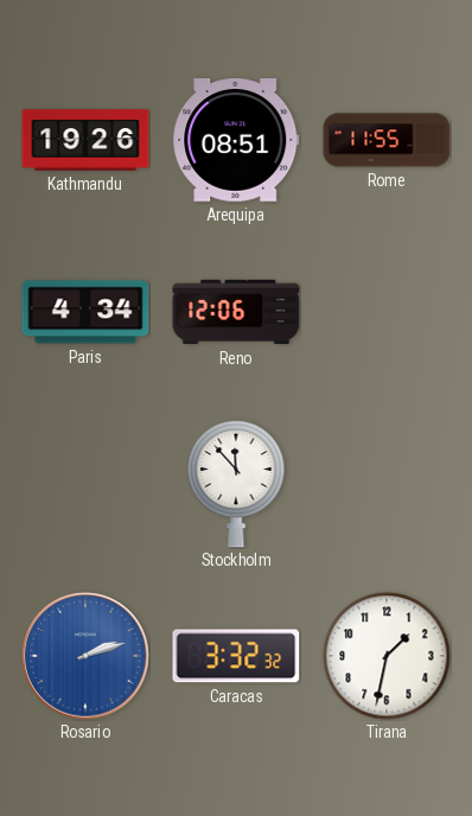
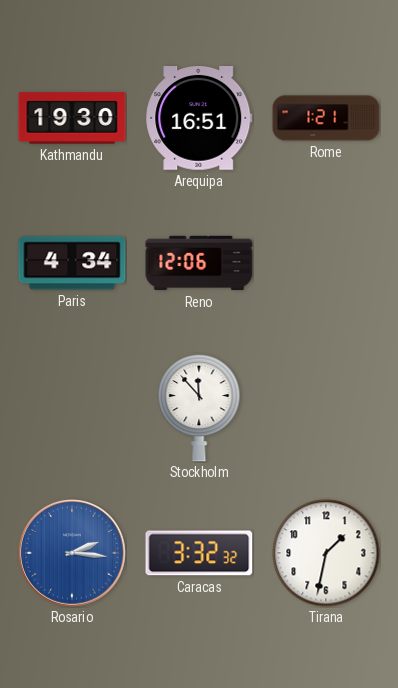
Kathmandu: 19:26 -> 19:30 (72, 118)
Arequipa: 08:51 -> 16:51 (199, 119)
Rome: 11:55 -> 1:21 (326, 118)
Rosario: 2:12 -> 2:16 (73, 554)
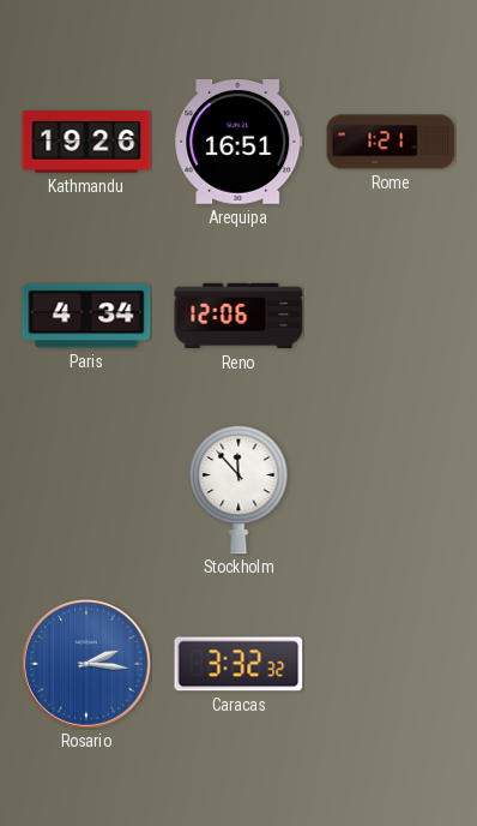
Kathmandu: 19:30 -> 19:26 (86, 142)
Tirana: 1:32 -> none (326, 553)
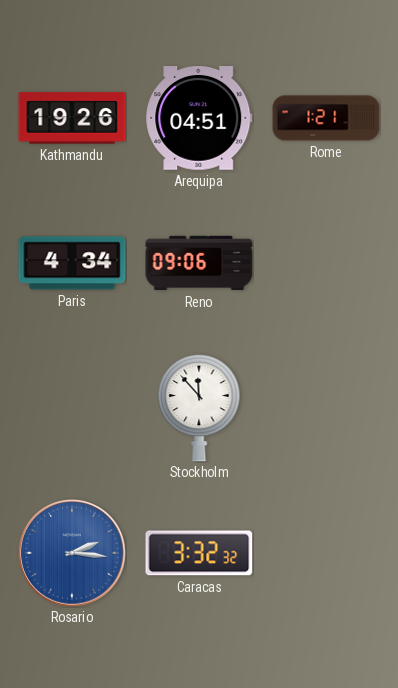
Arequipa: 16:51 -> 04:51 (199, 119)
Reno: 12:06 -> 09:06 (199, 263)
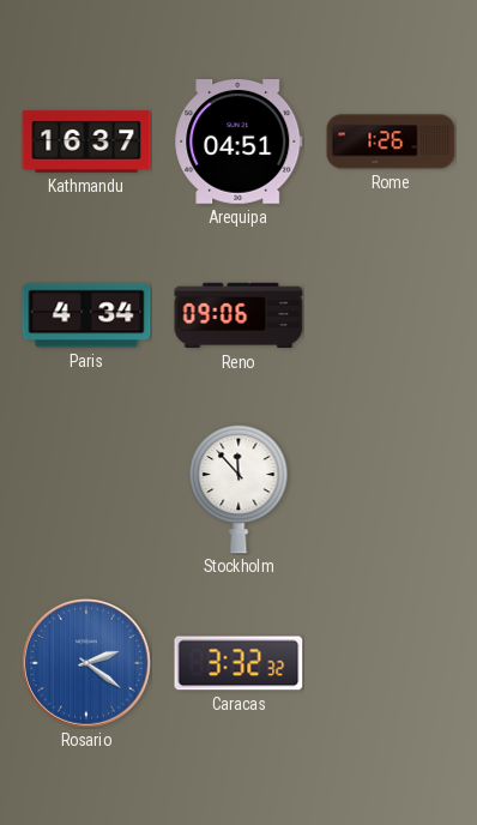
Kathmandu: 19:26 -> 16:37 (86, 141)
Rome: 1:21 -> 1:26 (391, 141)
Rosario: 2:16 -> 2:21 (87, 664)
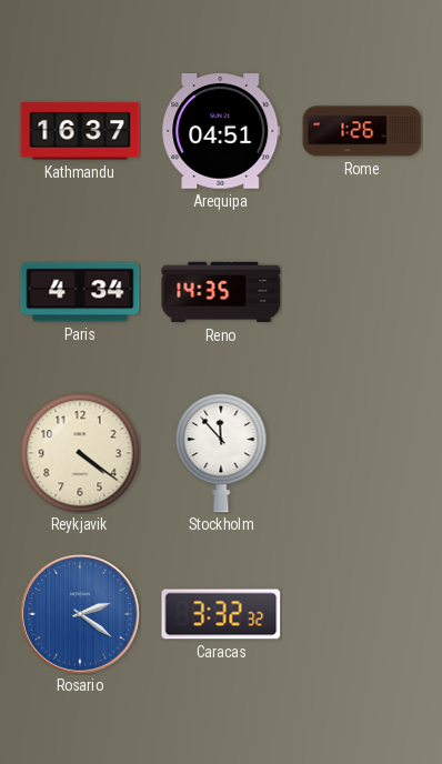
Reno: 09:06 -> 14:35 (221, 292)
Reykjavik: none -> 4:21 (80, 453)
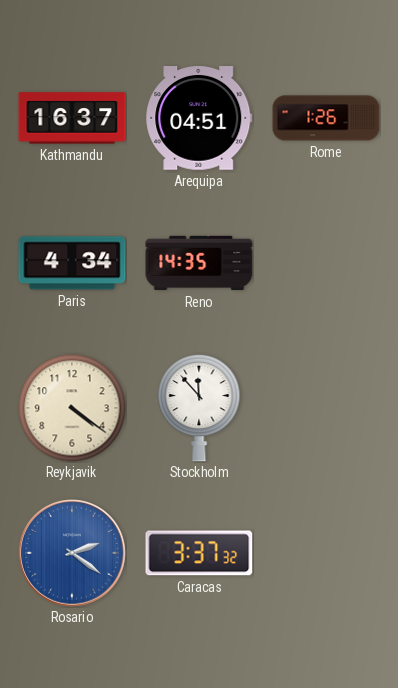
Caracas: 3:32 -> 3:37 (199, 553)
